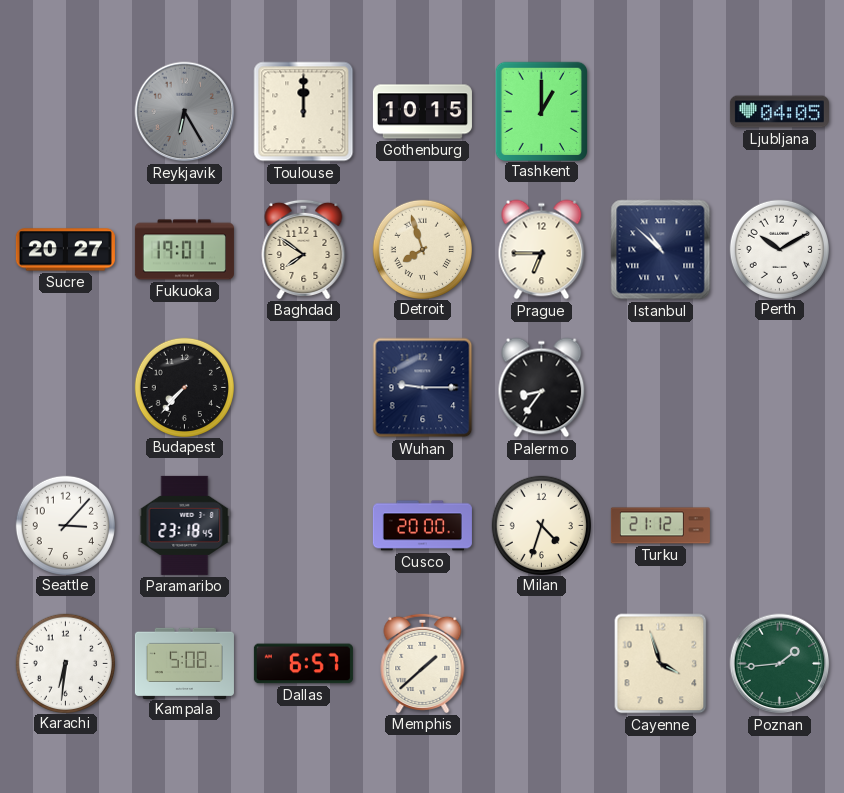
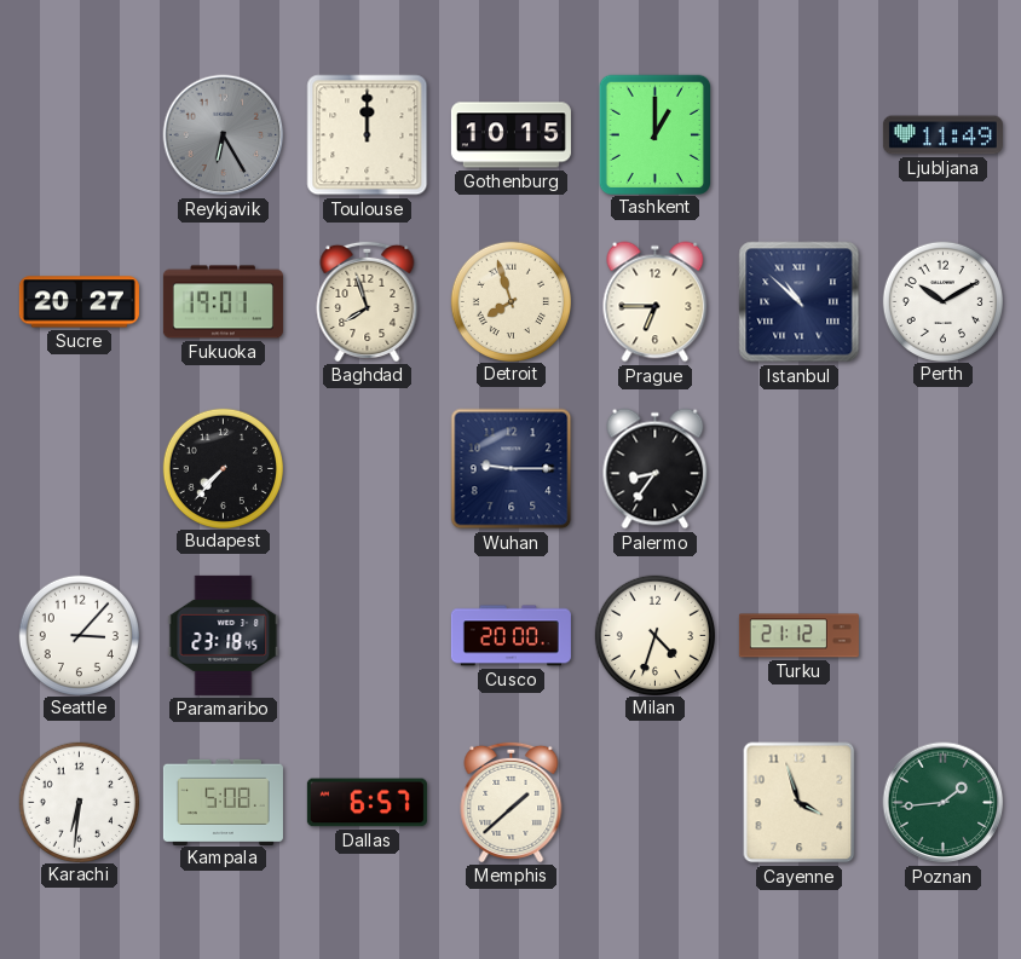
Ljubljana: 04:05 -> 11:49 (942, 135)
Baghdad: 7:51 -> 7:57 (368, 301)
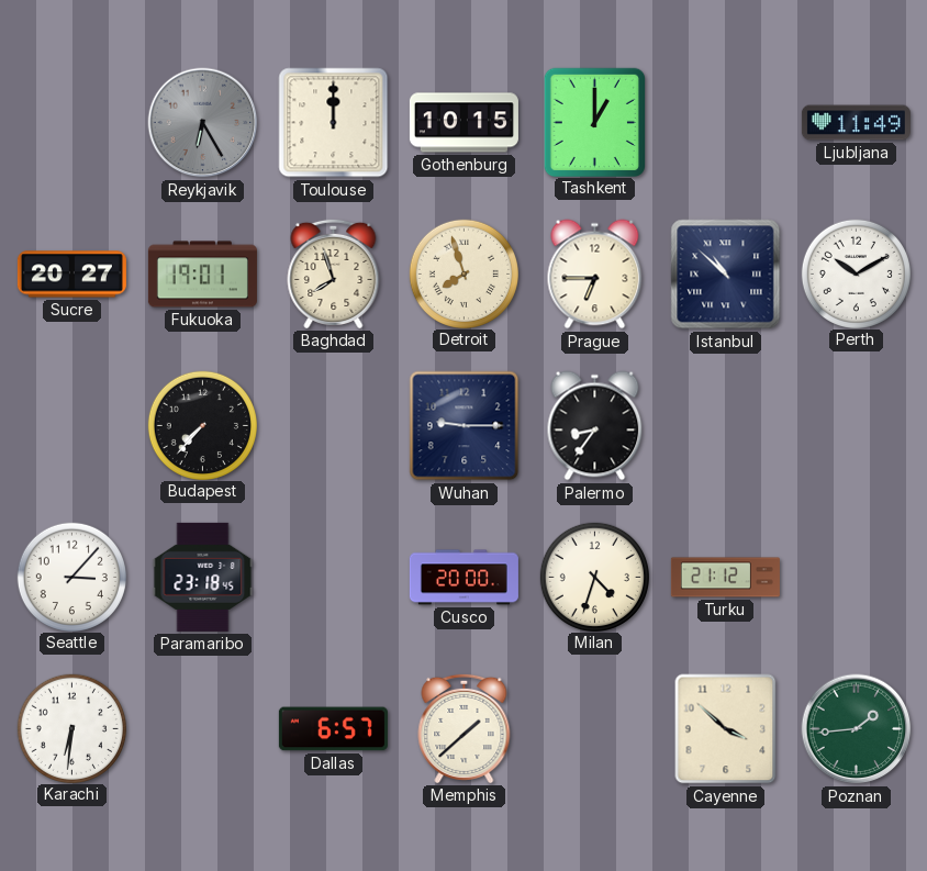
Kampala: 5:08 -> none (223, 802)
Cayenne: 3:57 -> 3:52 (726, 729)
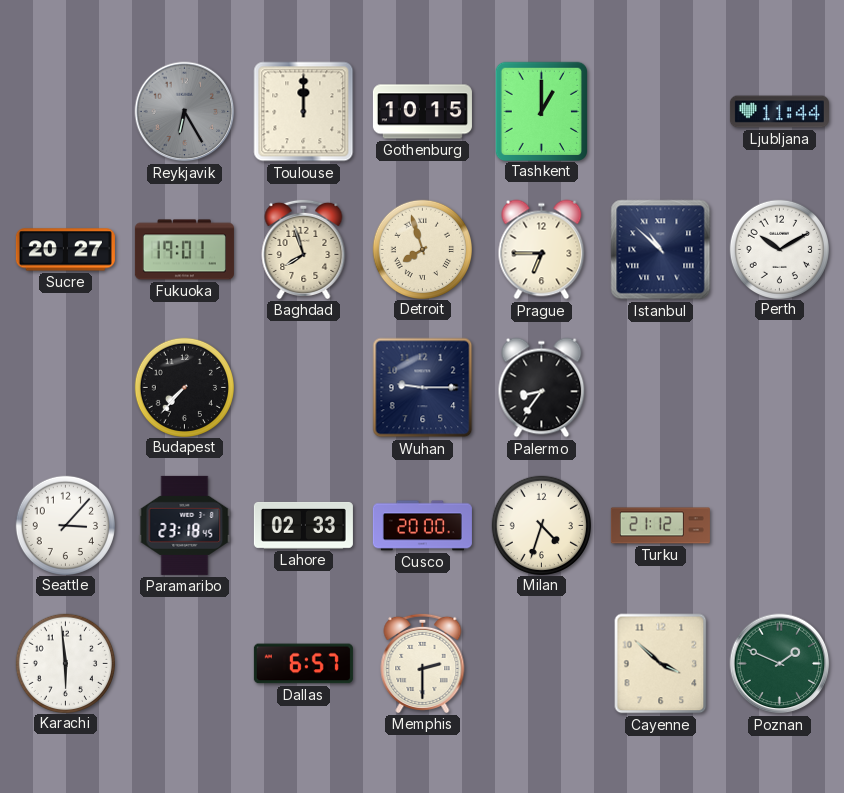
Ljubljana: 11:49 -> 11:44 (779, 112)
Lahore: none -> 02:33 (303, 525)
Karachi: 6:31 -> 5:59 (65, 663)
Memphis: 1:38 -> 2:30 (423, 663)
Poznan: 1:44 -> 1:49 (780, 664)
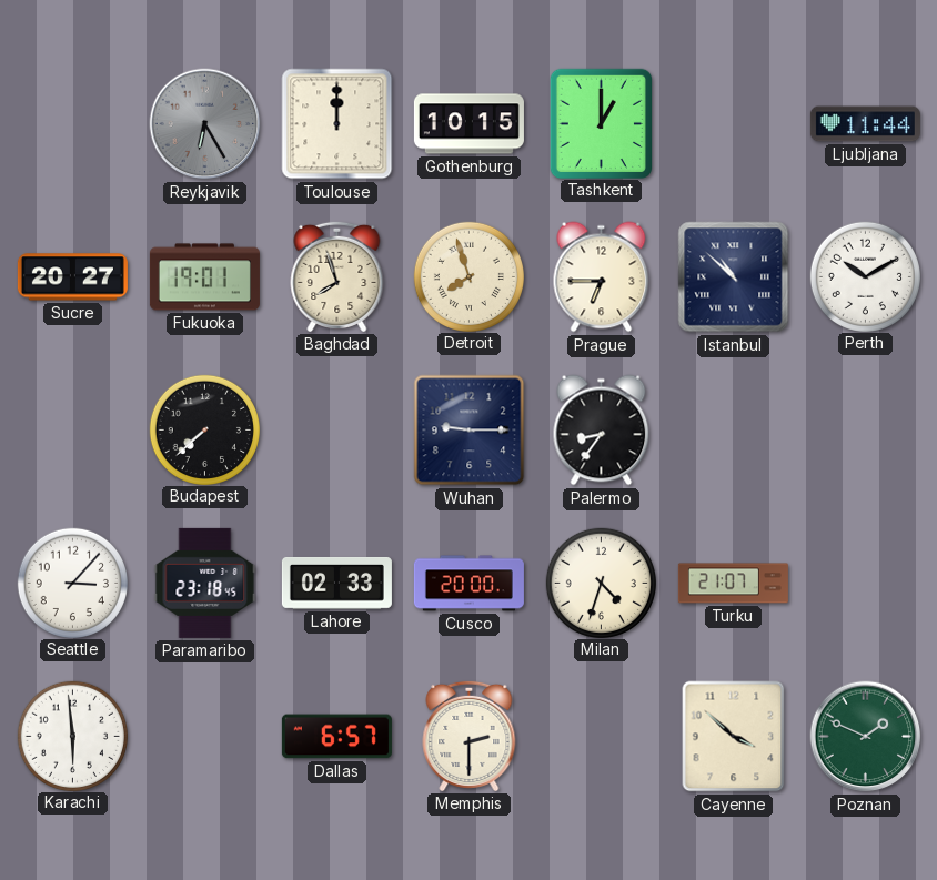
Budapest: 7:37 -> 7:38 (204, 429)
Turku: 21:12 -> 21:07 (733, 584)
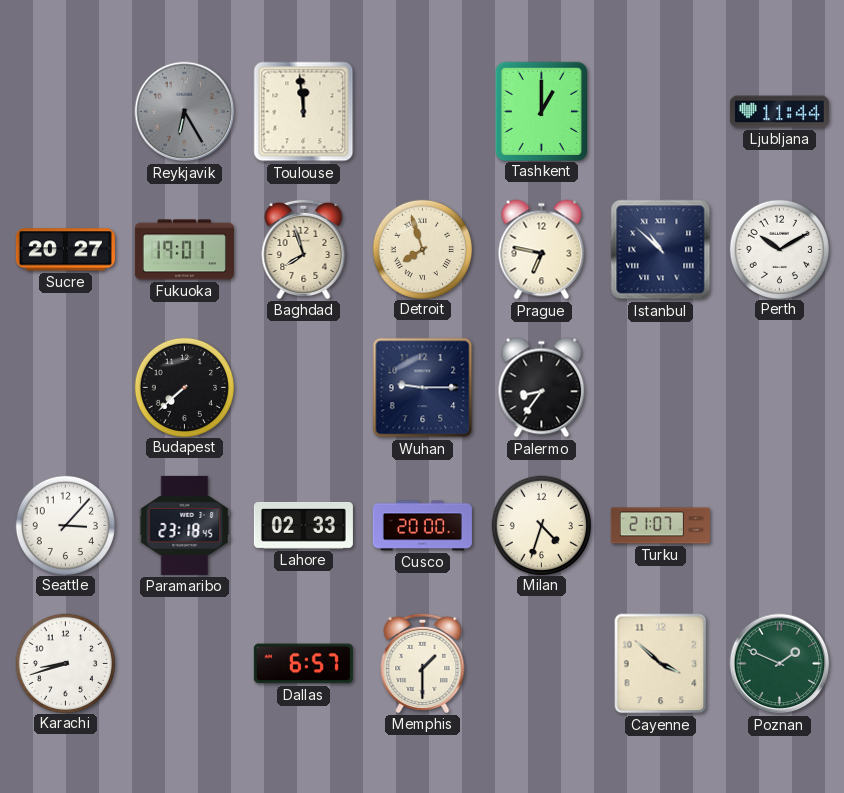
Toulouse: 12:00 -> 11:59 (304, 112)
Gothenburg: 10:15 -> none (468, 124)
Prague: 6:45 -> 6:47 (542, 250)
Karachi: 5:59 -> 8:42 (65, 663)
Memphis: 2:30 -> 1:30 (423, 663)
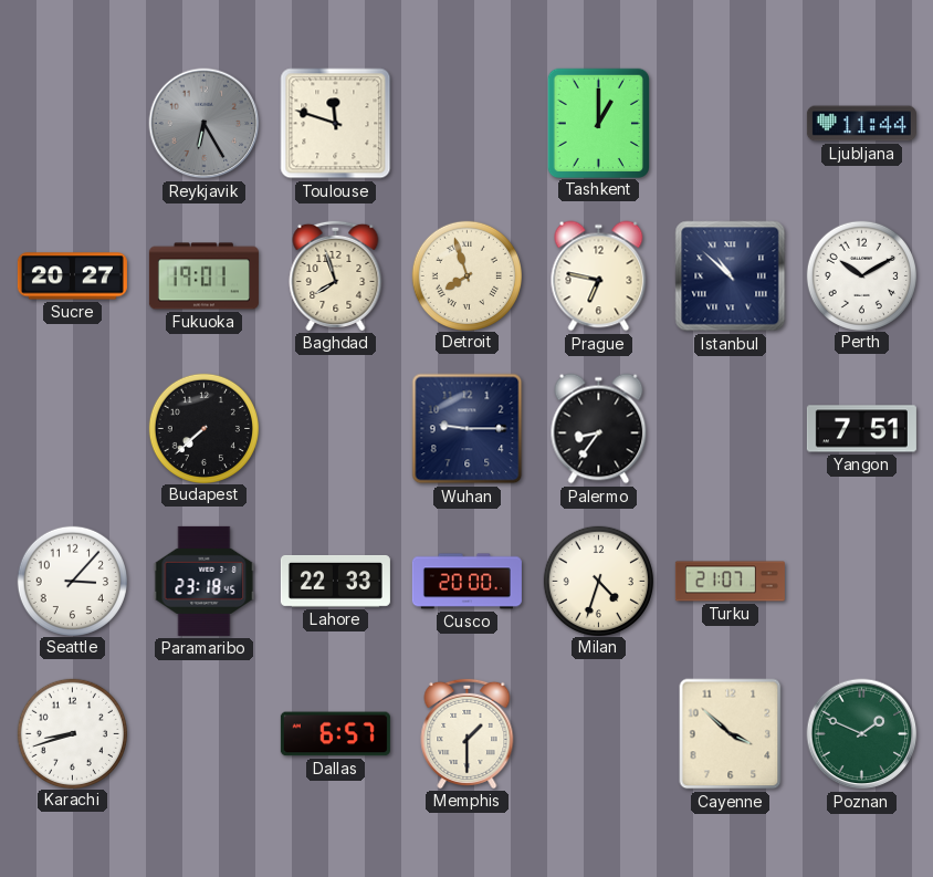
Toulouse: 11:59 -> 11:48 (336, 124)
Yangon: none -> 7:51 (861, 429)
Lahore: 02:33 -> 22:33 (335, 581)
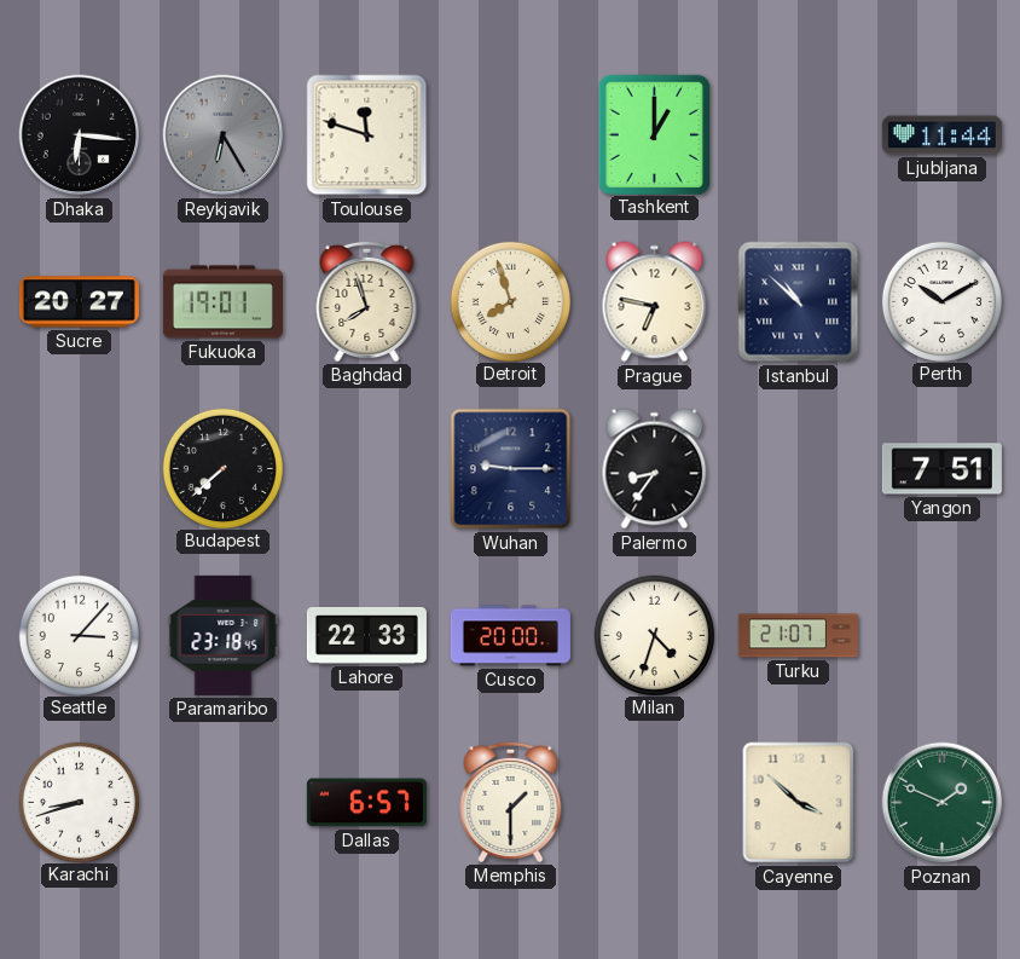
Dhaka: none -> 6:16 (80, 135)
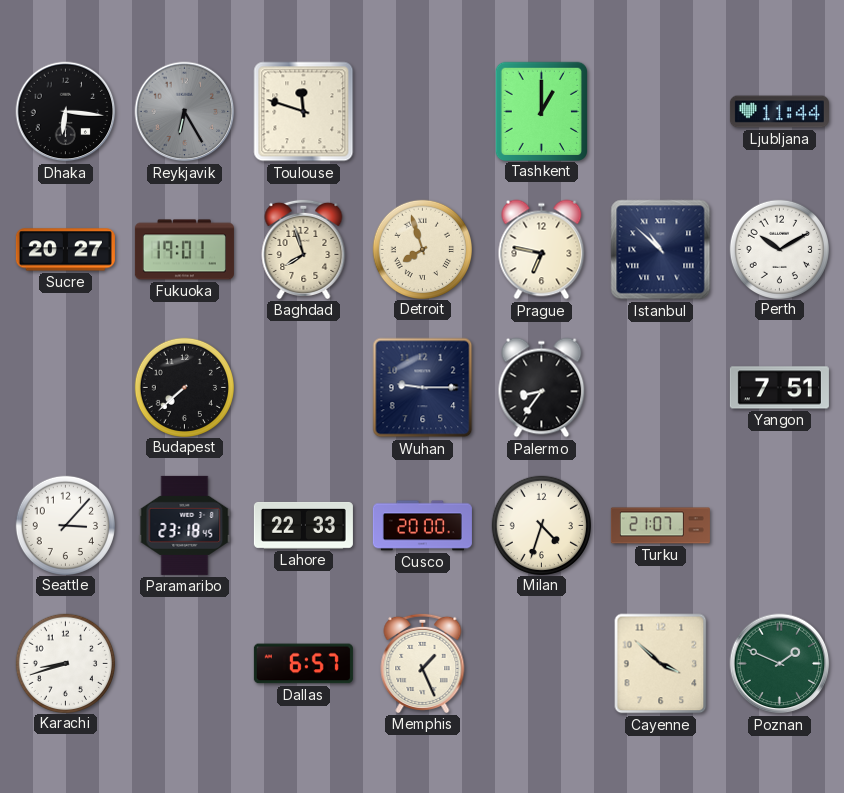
Memphis: 1:30 -> 1:26 (423, 663)
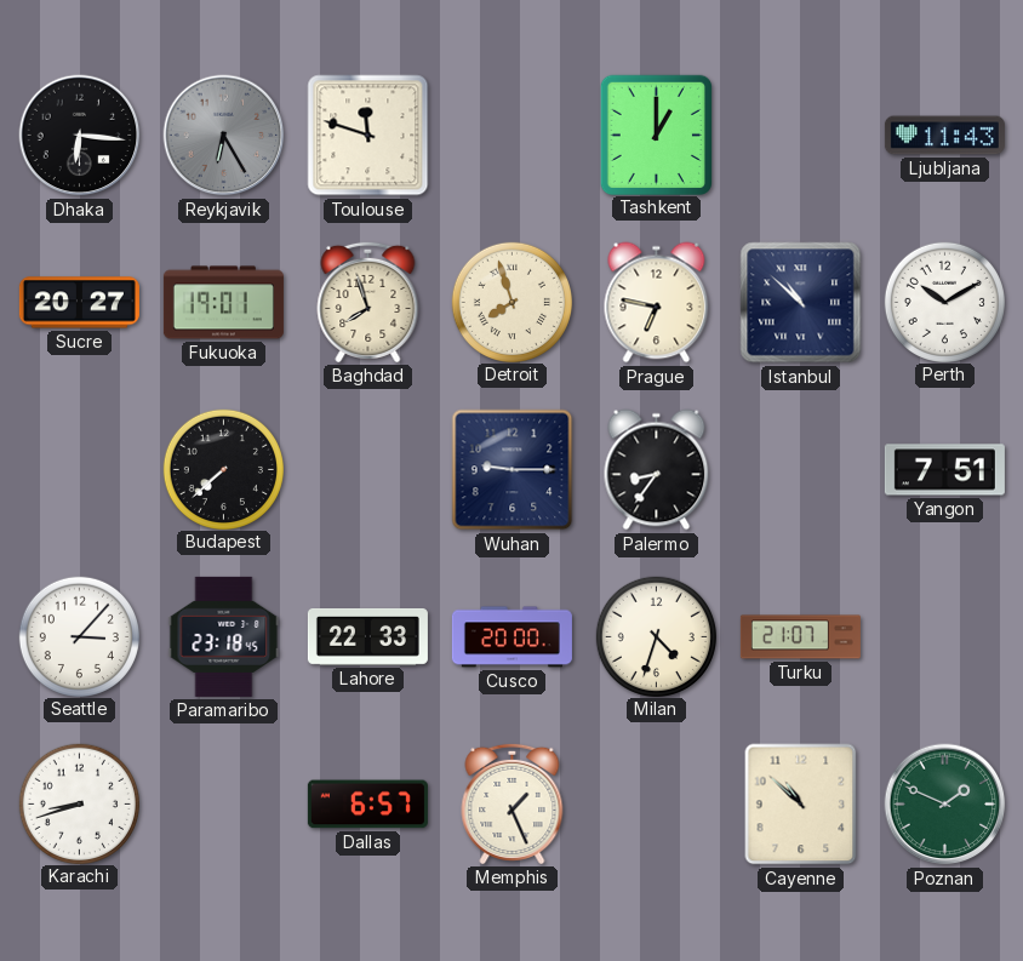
Ljubljana: 11:44 -> 11:43 (944, 136)
Cayenne: 3:52 -> 10:52 (801, 805)
